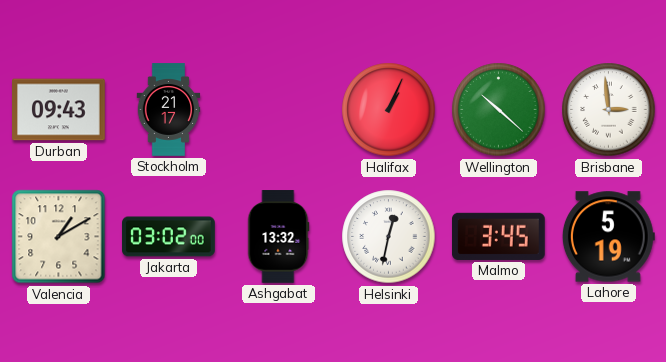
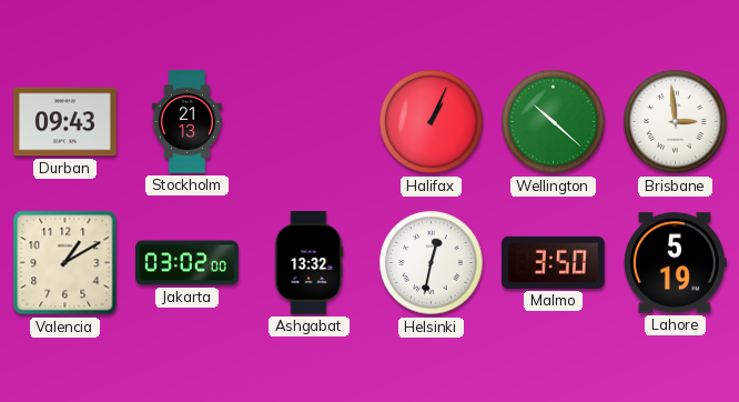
Stockholm: 21:17 -> 21:13 (188, 122)
Malmo: 3:45 -> 3:50 (554, 262)
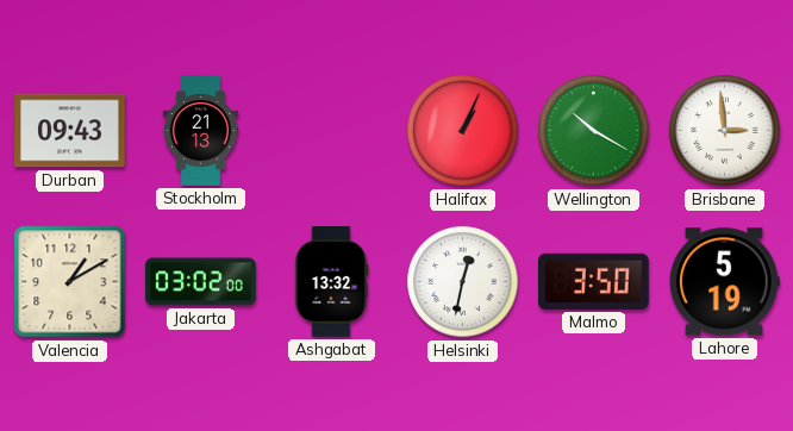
Wellington: 10:22 -> 10:20 (594, 131)
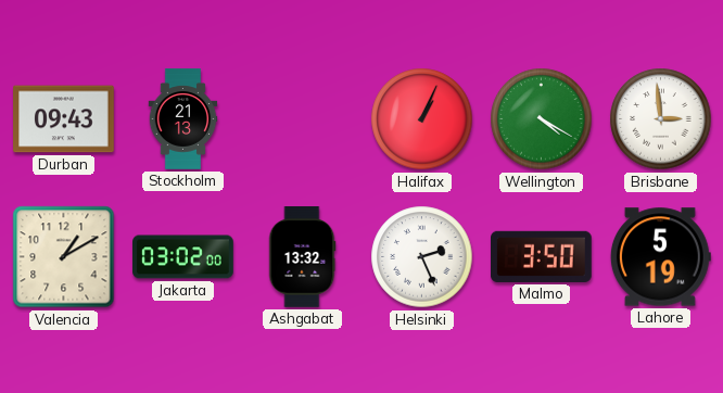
Wellington: 10:20 -> 4:20 (542, 119)
Helsinki: 12:32 -> 2:26 (422, 257)
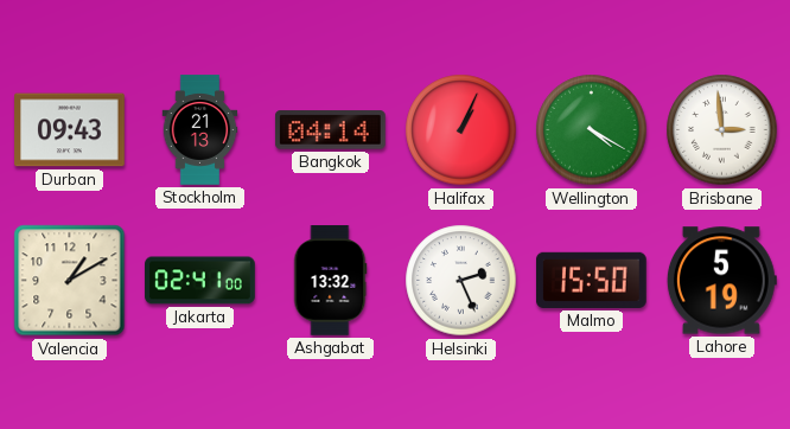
Bangkok: none -> 04:14 (331, 130)
Jakarta: 03:02 -> 02:41 (200, 281)
Malmo: 3:50 -> 15:50 (592, 280)
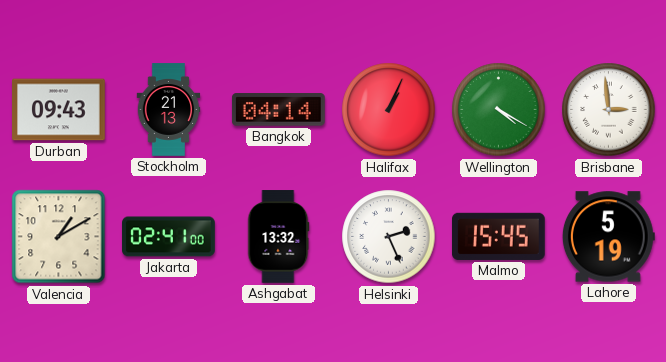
Malmo: 15:50 -> 15:45 (499, 236)
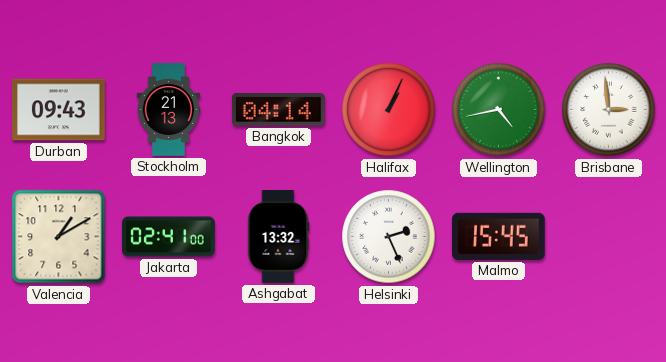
Wellington: 4:20 -> 4:43 (499, 110)
Lahore: 5:19 -> none (608, 237)
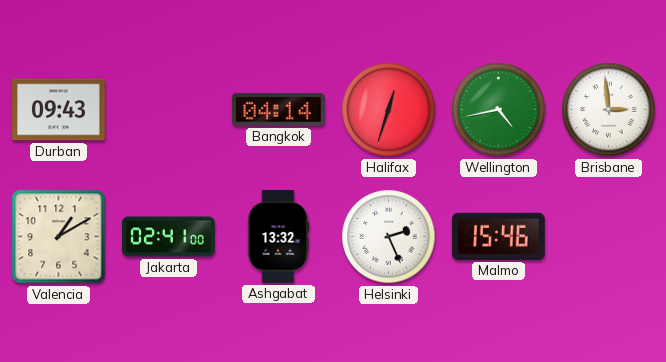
Stockholm: 21:13 -> none (169, 110)
Halifax: 1:04 -> 12:33 (389, 110)
Malmo: 15:45 -> 15:46 (499, 236)
